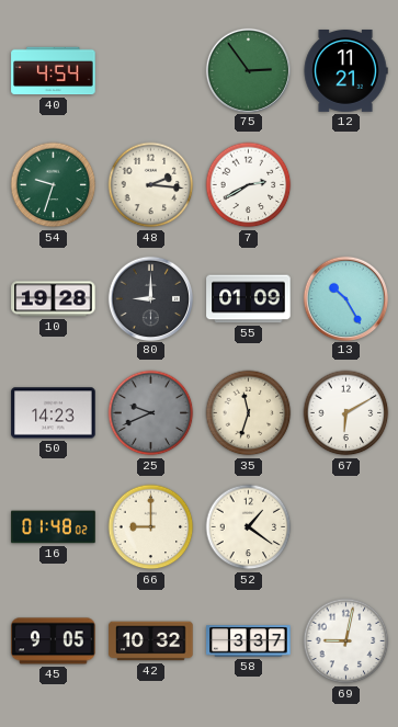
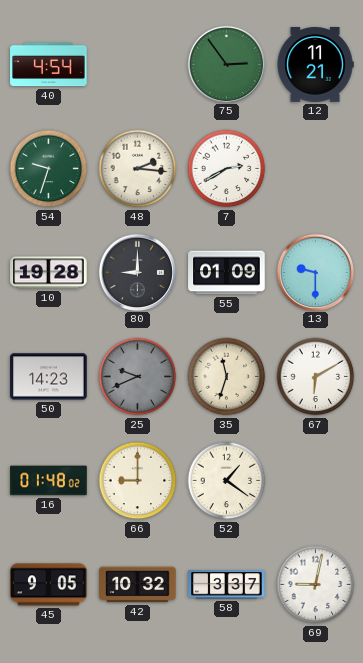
13: 10:25 -> 9:30 (315, 272)
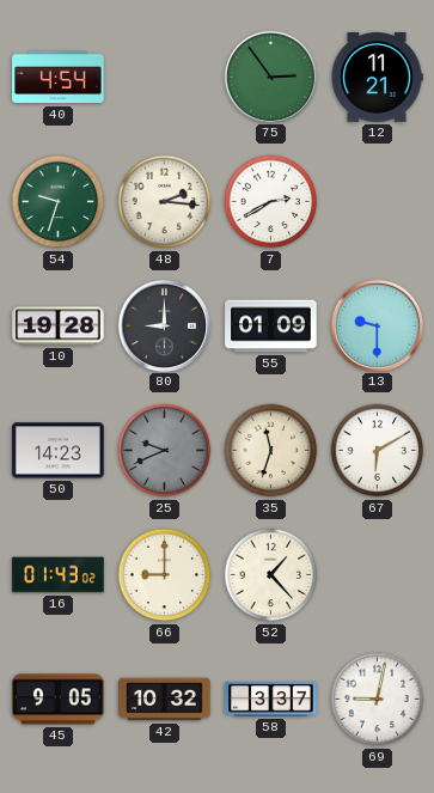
16: 01:48 -> 01:43 (59, 575)
52: 1:21 -> 1:23 (271, 575)
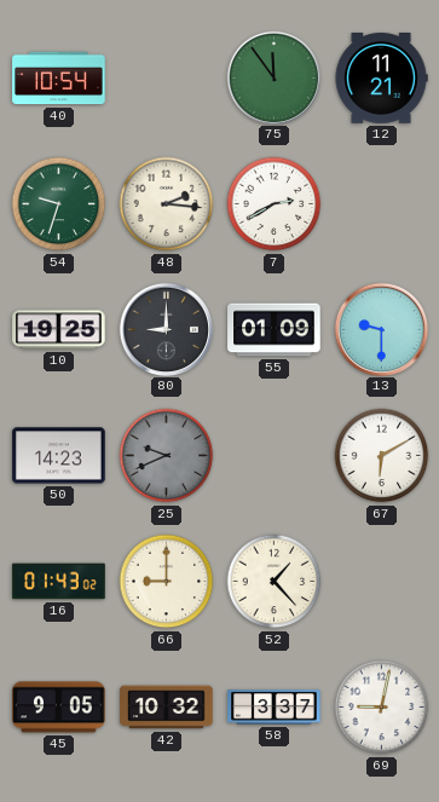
40: 4:54 -> 10:54 (59, 79)
75: 2:54 -> 11:54 (273, 77)
10: 19:28 -> 19:25 (59, 330)
35: 11:33 -> none (271, 451)
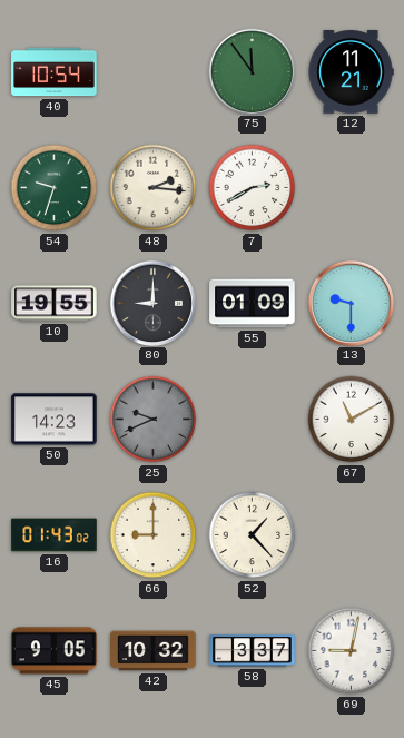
10: 19:25 -> 19:55 (55, 304)
67: 6:10 -> 11:10 (352, 420)
